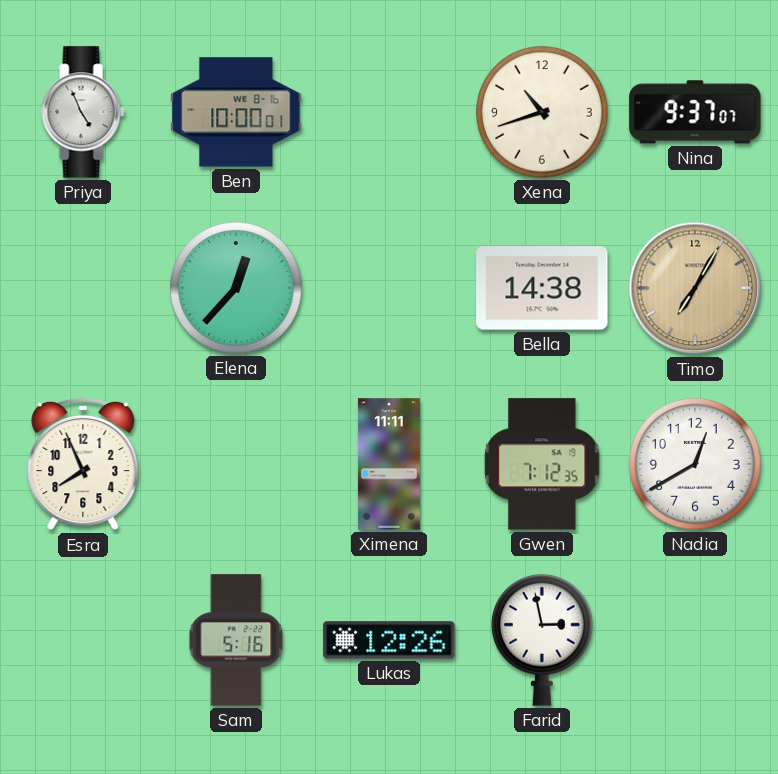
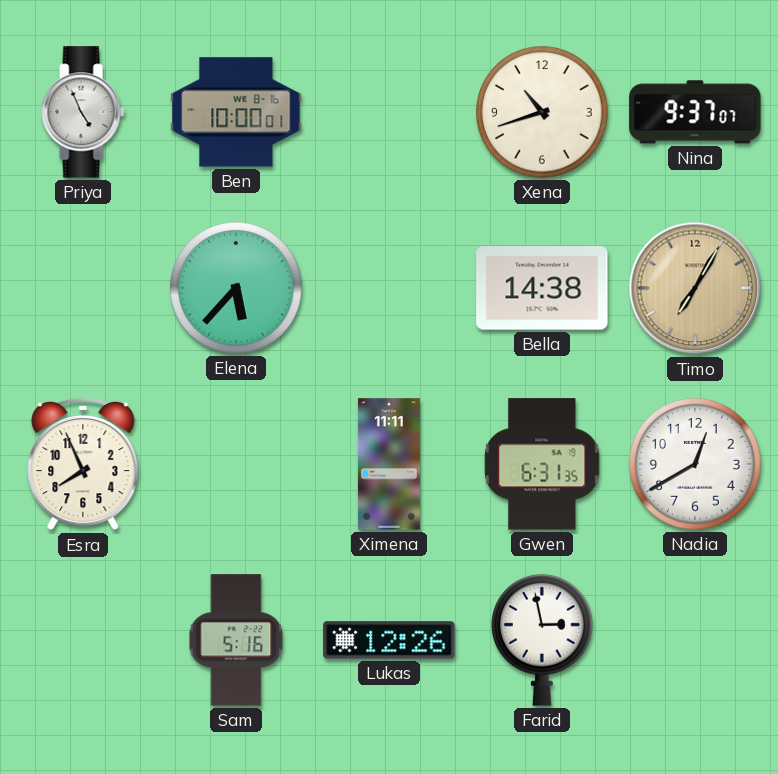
Elena: 12:37 -> 5:37 (236, 288)
Gwen: 7:12 -> 6:31 (542, 464)
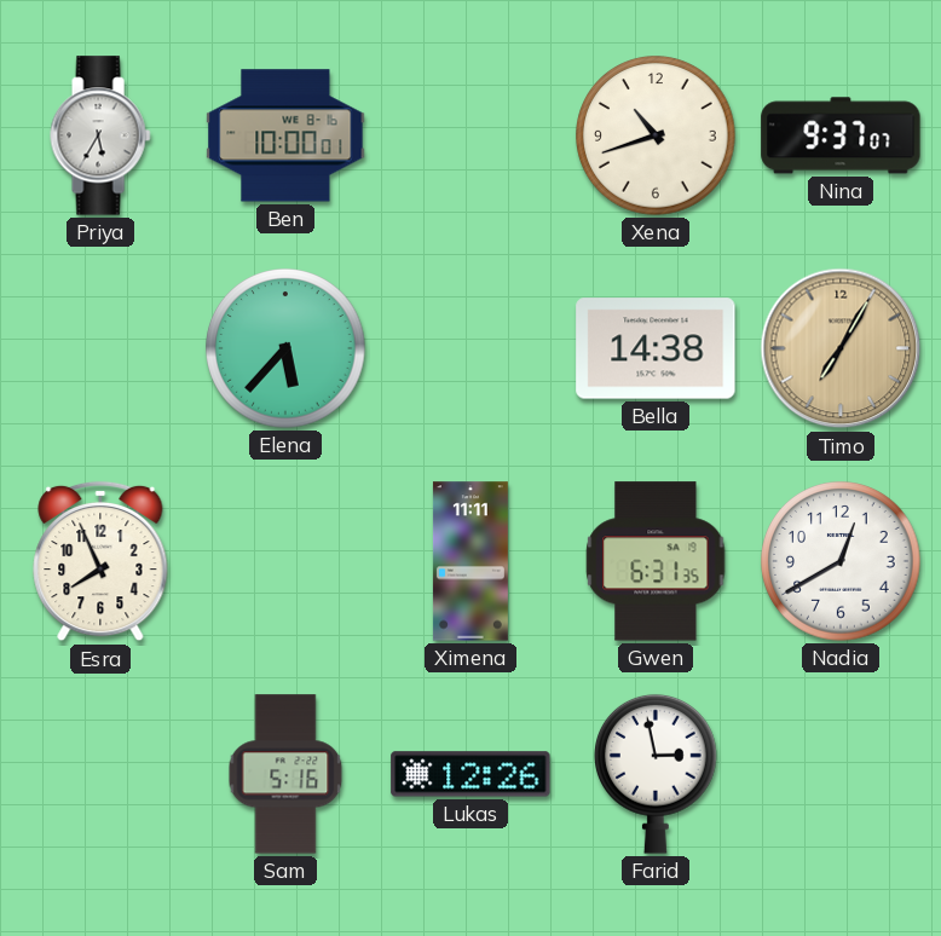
Priya: 4:56 -> 5:35 (100, 135)
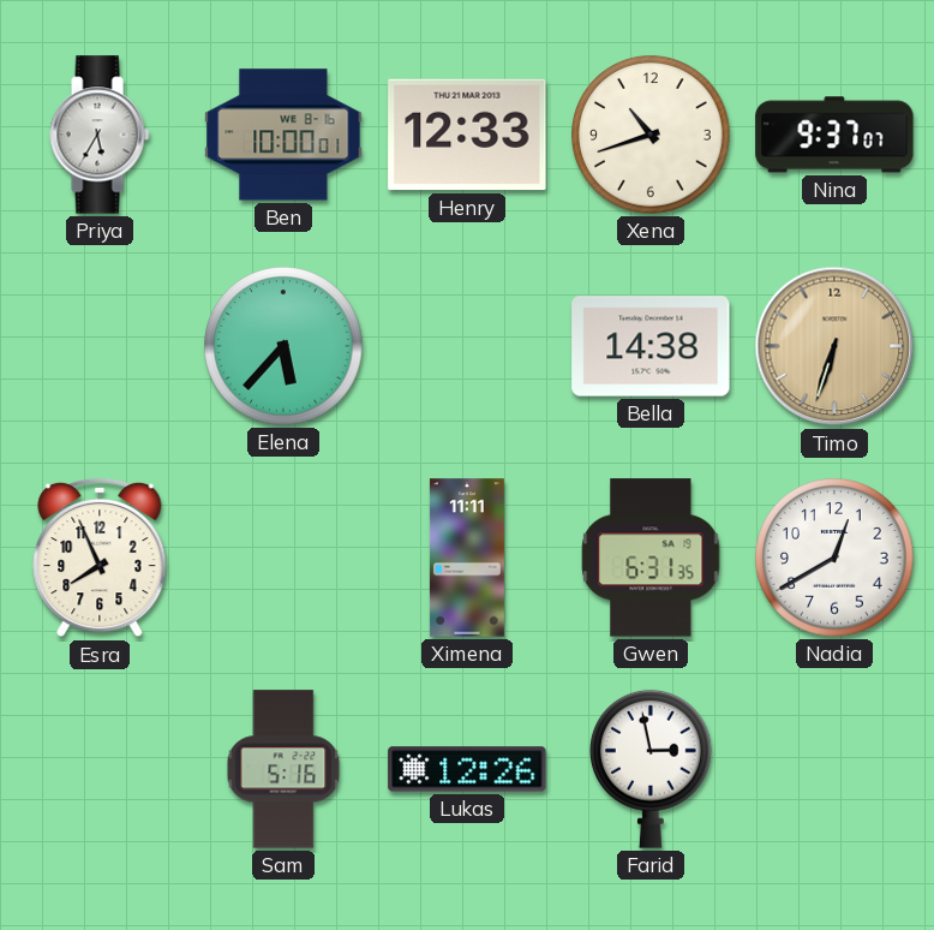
Henry: none -> 12:33 (467, 135)
Timo: 7:05 -> 6:33 (834, 346)
